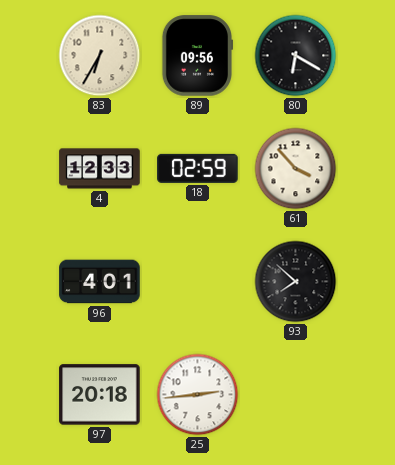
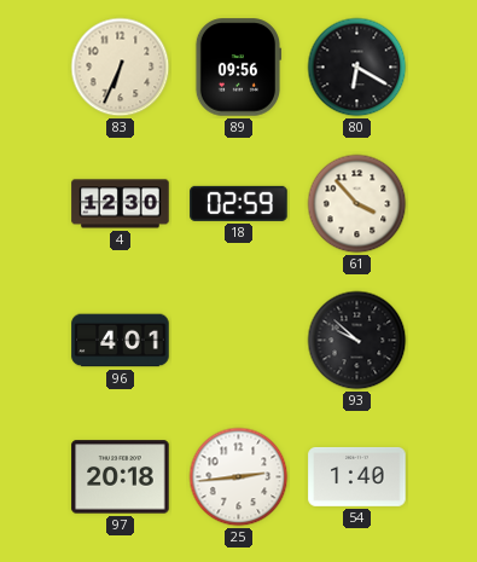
83: 6:35 -> 6:34 (121, 68)
4: 12:33 -> 12:30 (121, 204)
93: 7:52 -> 9:52 (357, 341)
54: none -> 1:40 (357, 477)
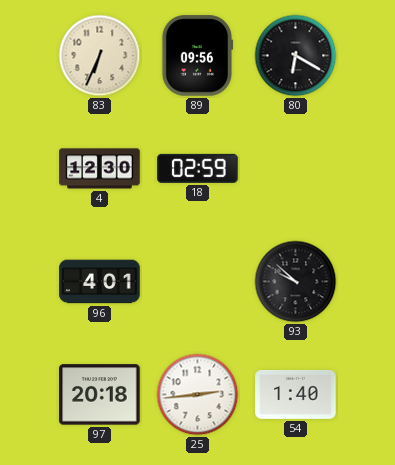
61: 3:53 -> none (357, 204)
